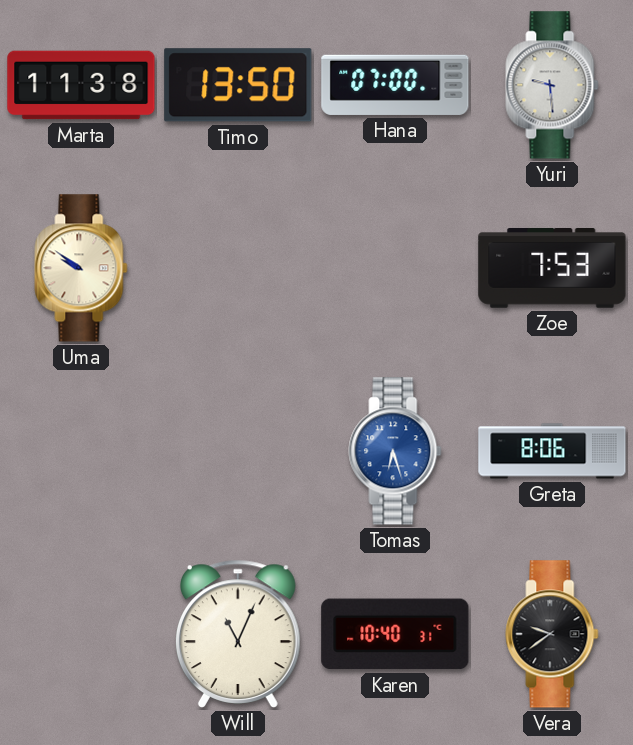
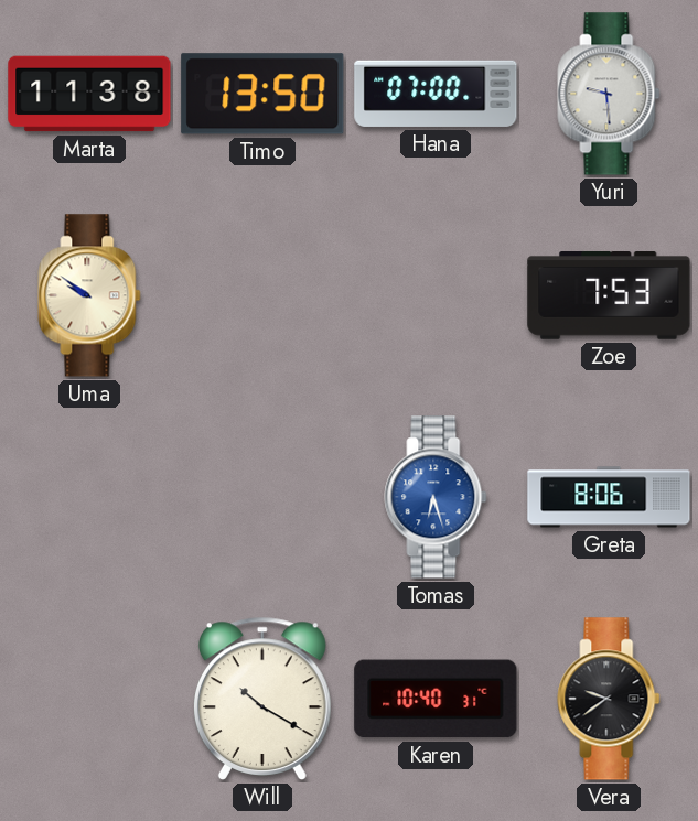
Will: 11:04 -> 10:20 (262, 699)
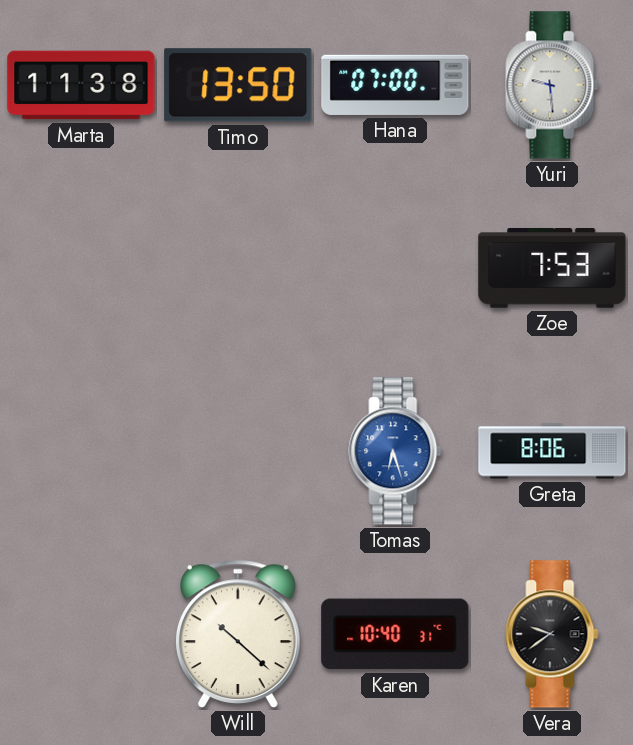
Uma: 9:51 -> none (89, 295)
Will: 10:20 -> 10:22 (238, 634)
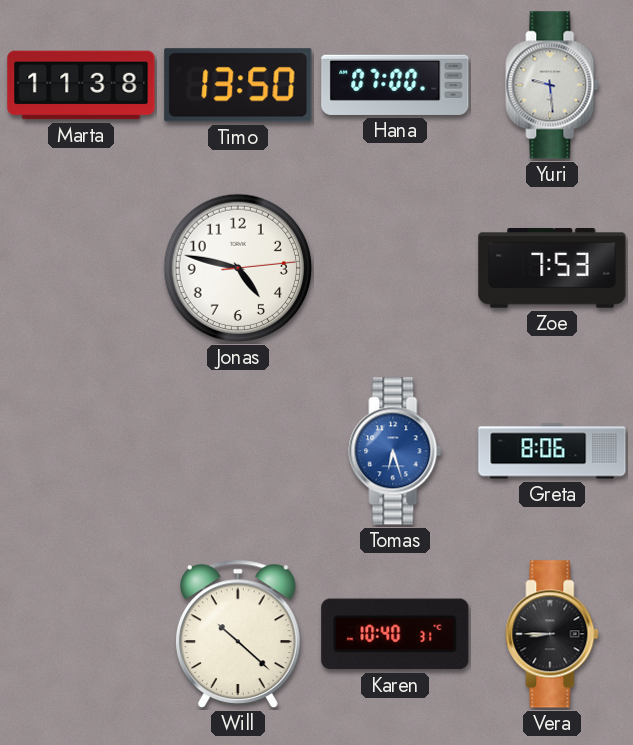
Jonas: none -> 4:47 (238, 268)
Vera: 9:39 -> 8:45 (552, 634)
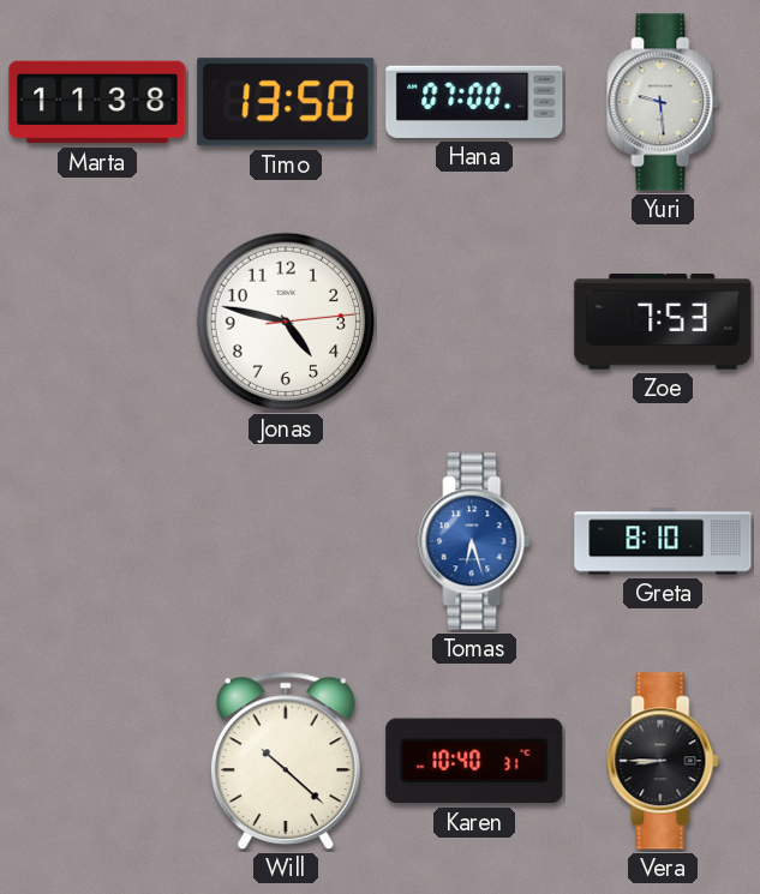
Greta: 8:06 -> 8:10 (663, 541)
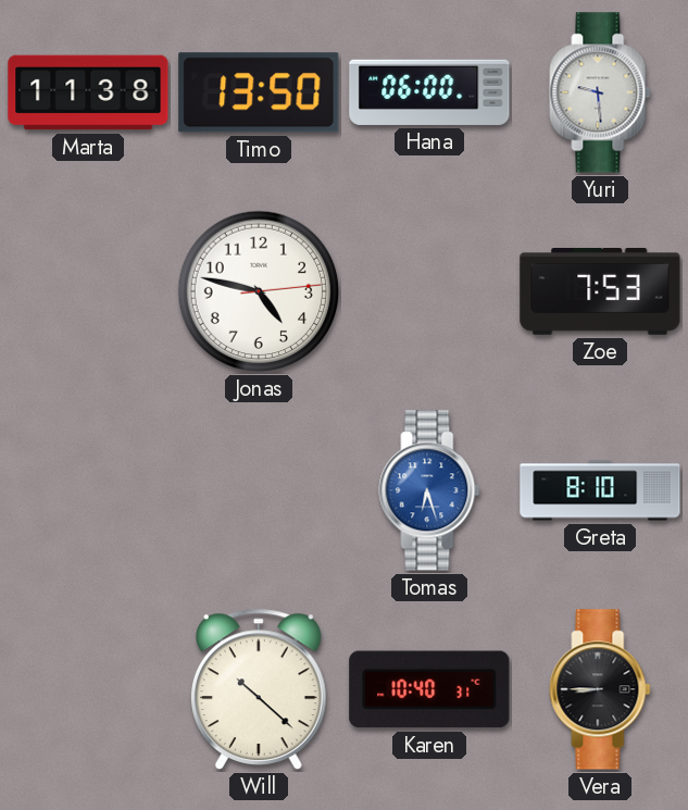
Hana: 07:00 -> 06:00 (429, 92)
